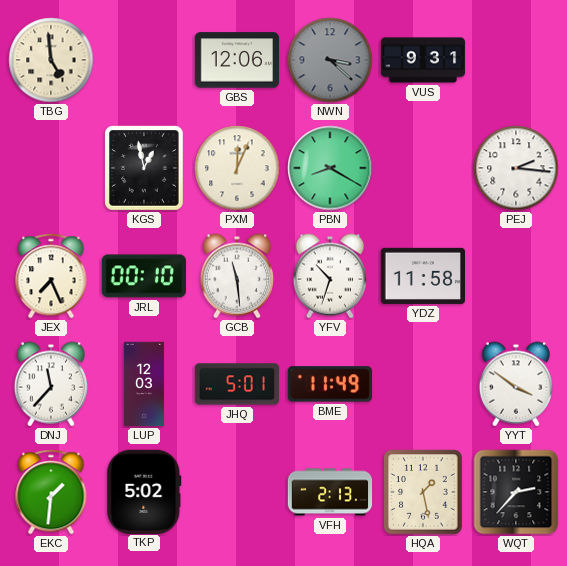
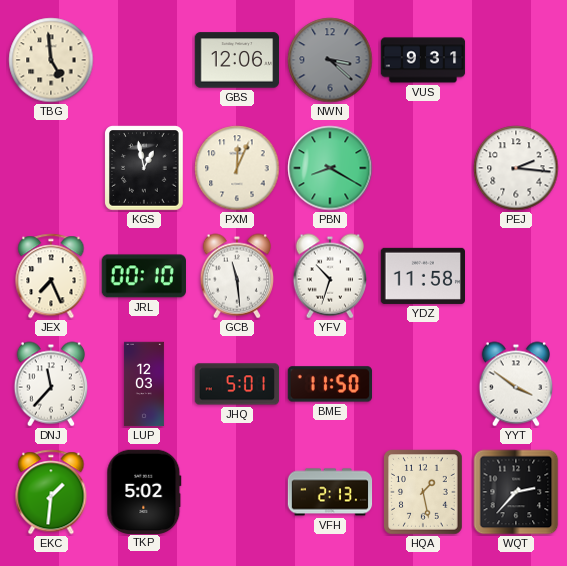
BME: 11:49 -> 11:50 (330, 384)
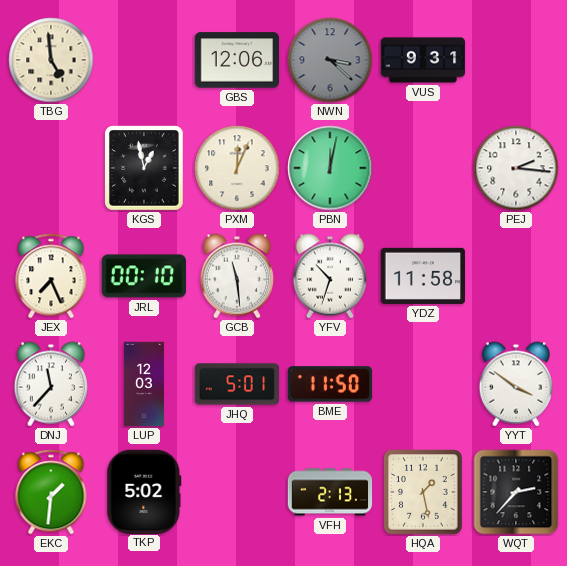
PBN: 8:20 -> 12:02 (330, 168)
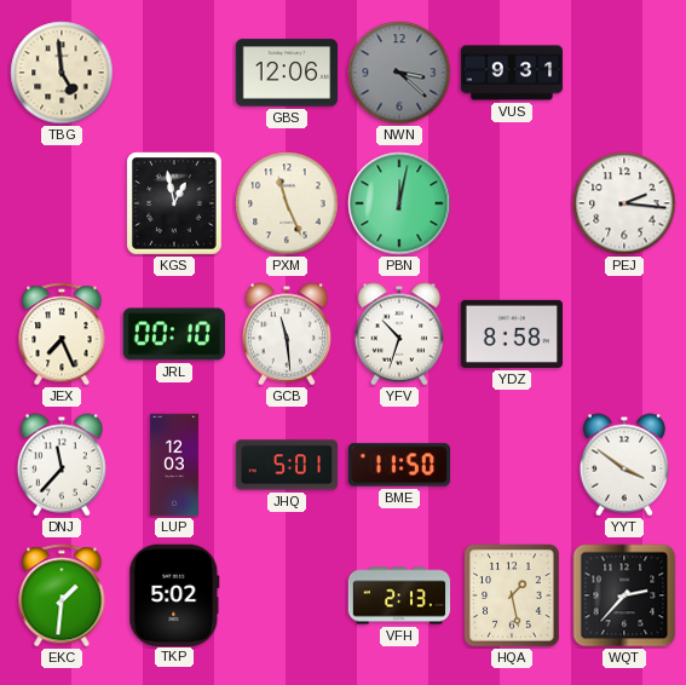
PXM: 12:04 -> 11:26 (287, 203)
YDZ: 11:58 -> 8:58 (511, 334)
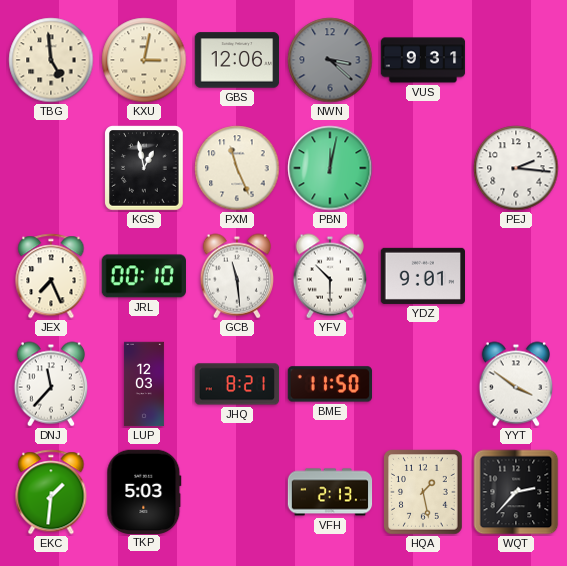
KXU: none -> 3:02 (144, 60)
YFV: 10:33 -> 10:30 (329, 276)
YDZ: 8:58 -> 9:01 (422, 276)
JHQ: 5:01 -> 8:21 (237, 384)
TKP: 5:02 -> 5:03 (144, 491)
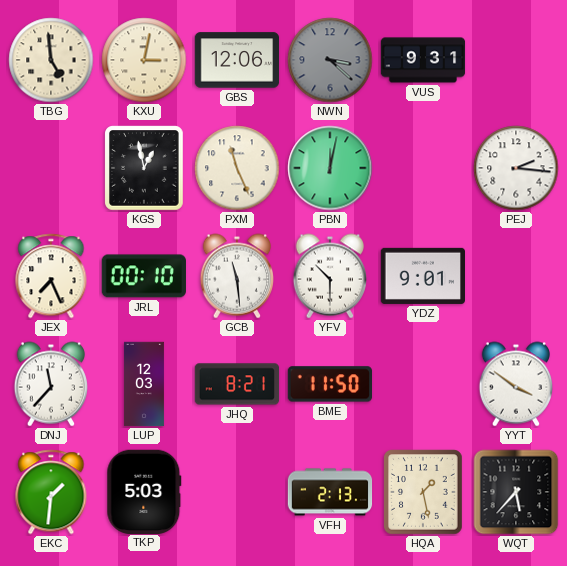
WQT: 2:37 -> 5:37 (516, 492)
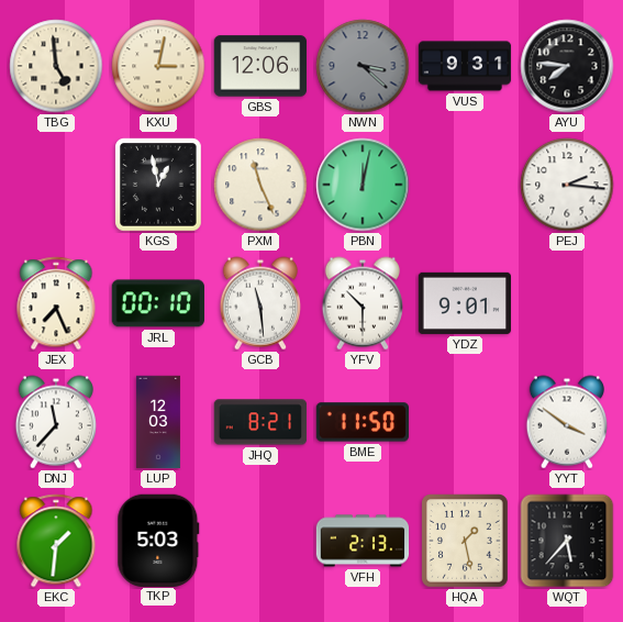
AYU: none -> 7:46 (567, 66)
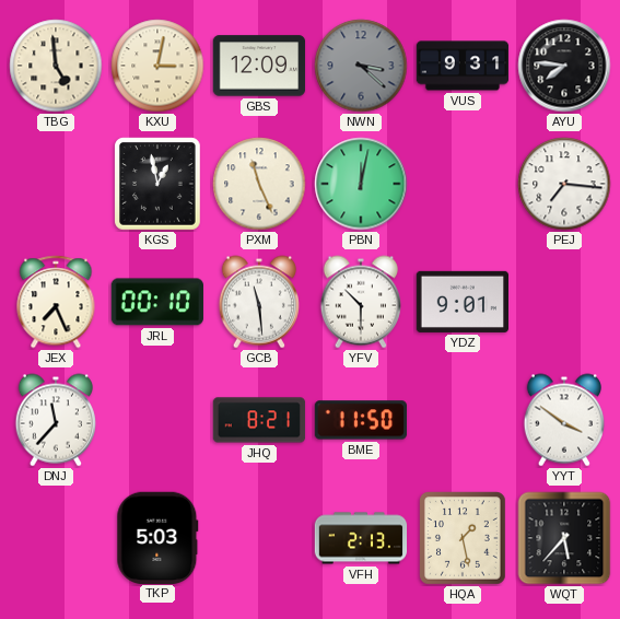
GBS: 12:06 -> 12:09 (259, 66)
PEJ: 2:16 -> 7:16 (564, 184)
LUP: 12:03 -> none (158, 422)
EKC: 1:31 -> none (56, 541)
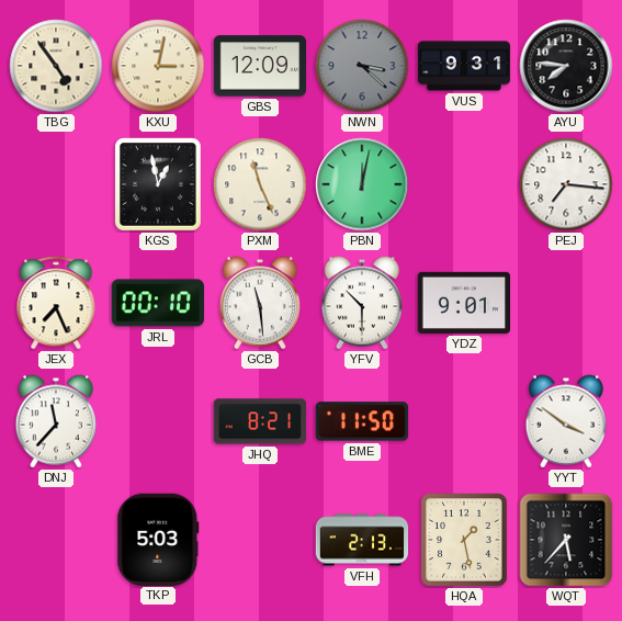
TBG: 4:59 -> 4:54 (56, 66)
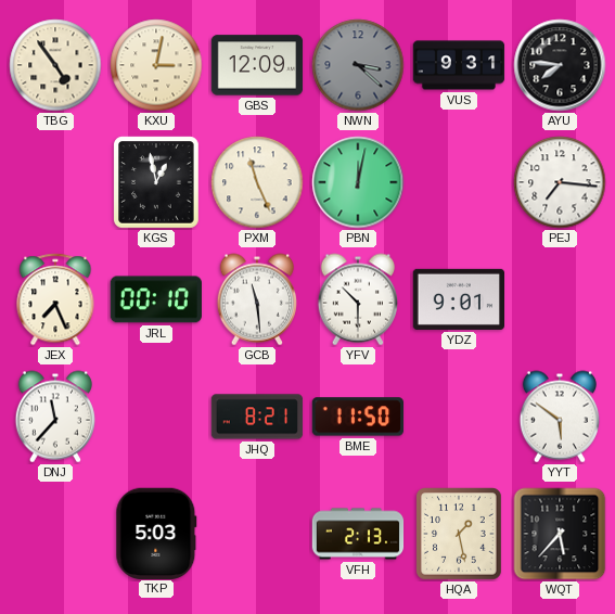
YYT: 3:51 -> 5:51 (559, 417)
